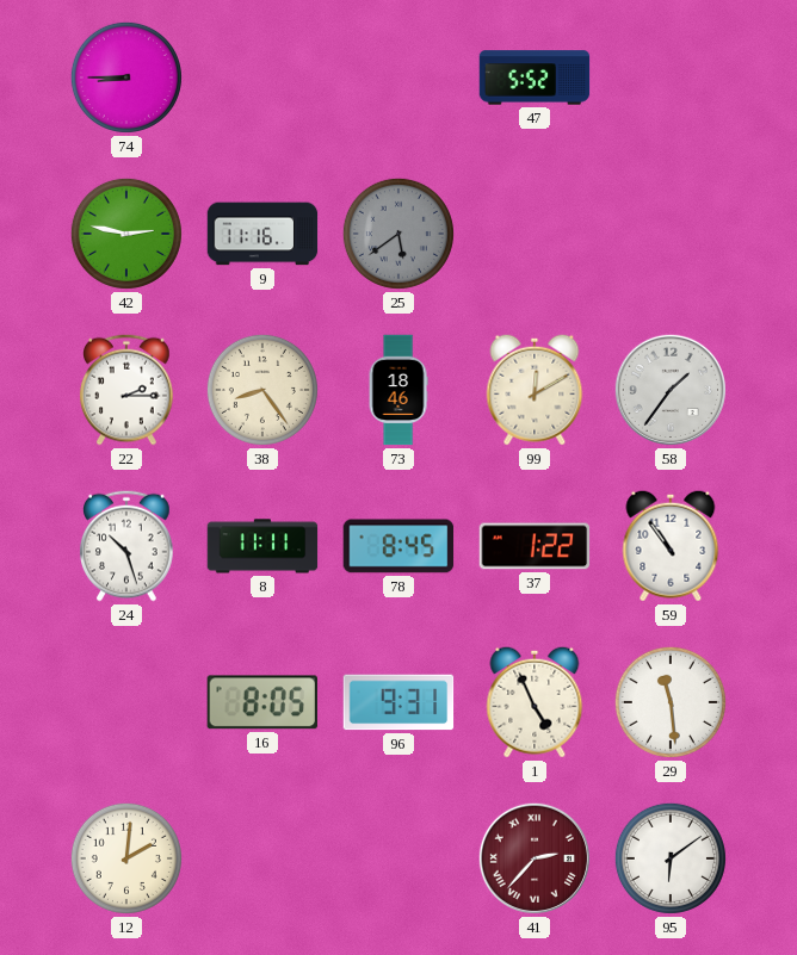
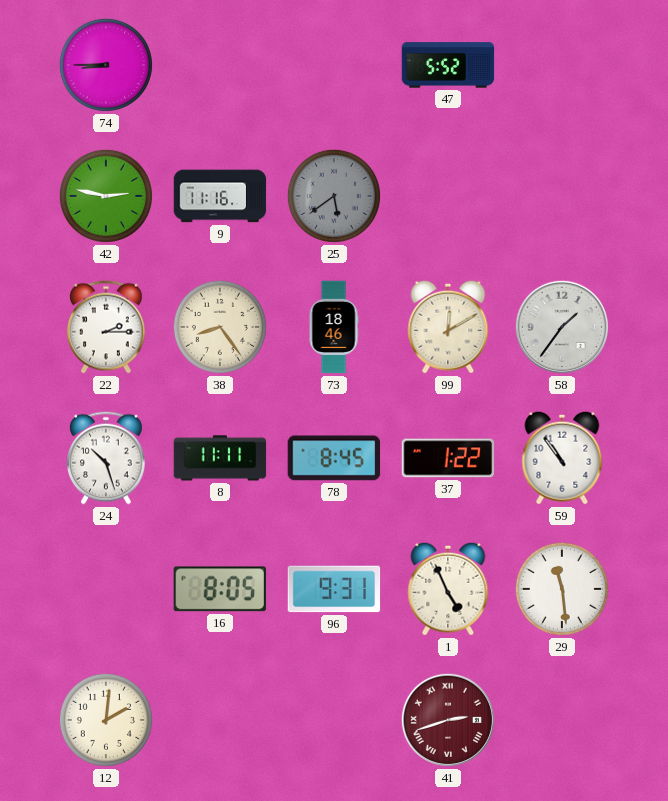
41: 2:37 -> 2:42 (448, 720)
95: 6:09 -> none (671, 858)
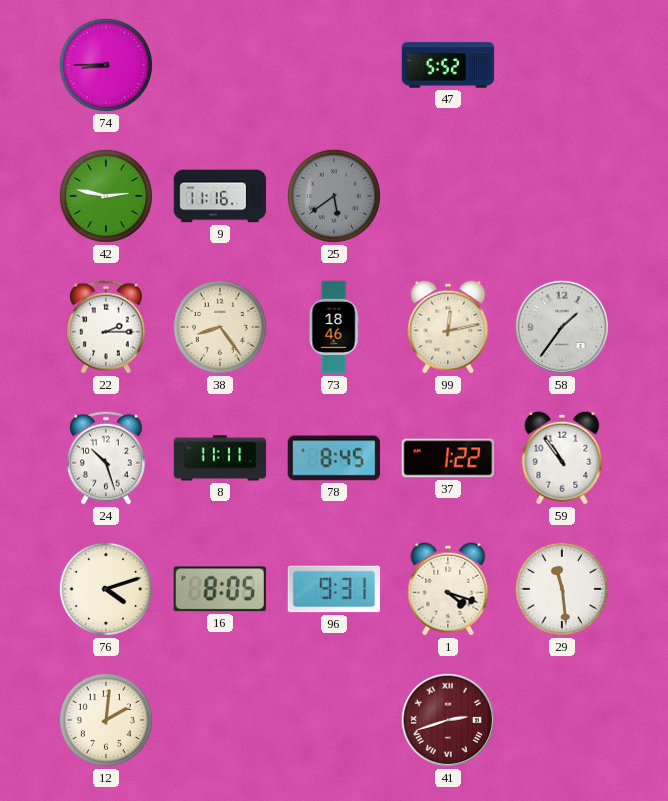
99: 12:10 -> 12:13 (448, 327)
76: none -> 4:12 (106, 589)
1: 4:56 -> 4:18 (448, 589)
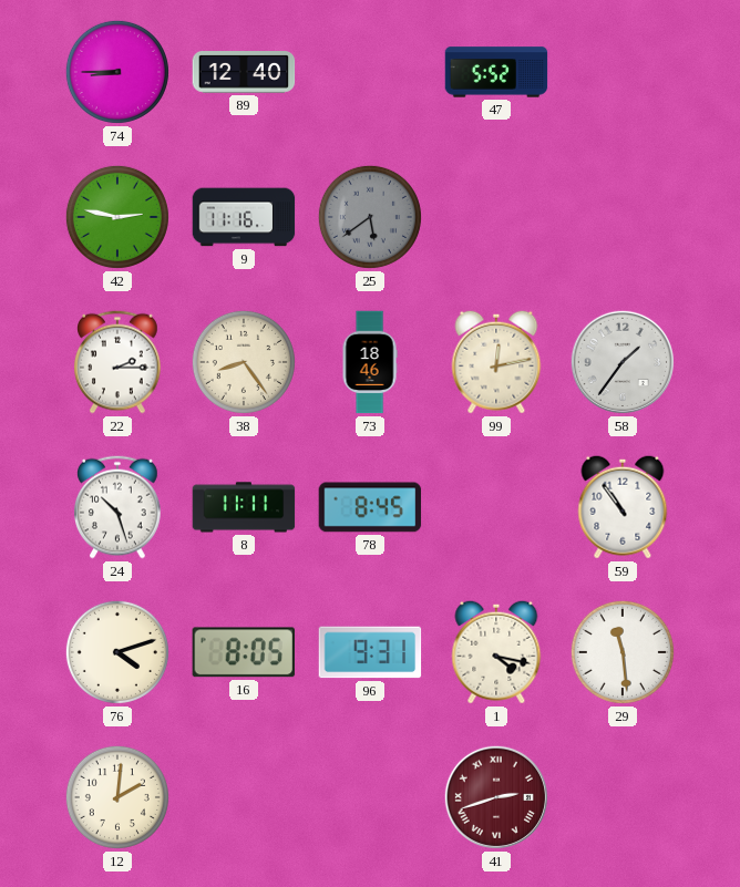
89: none -> 12:40 (244, 73)
37: 1:22 -> none (448, 458)
1: 4:18 -> 4:17 (496, 652)
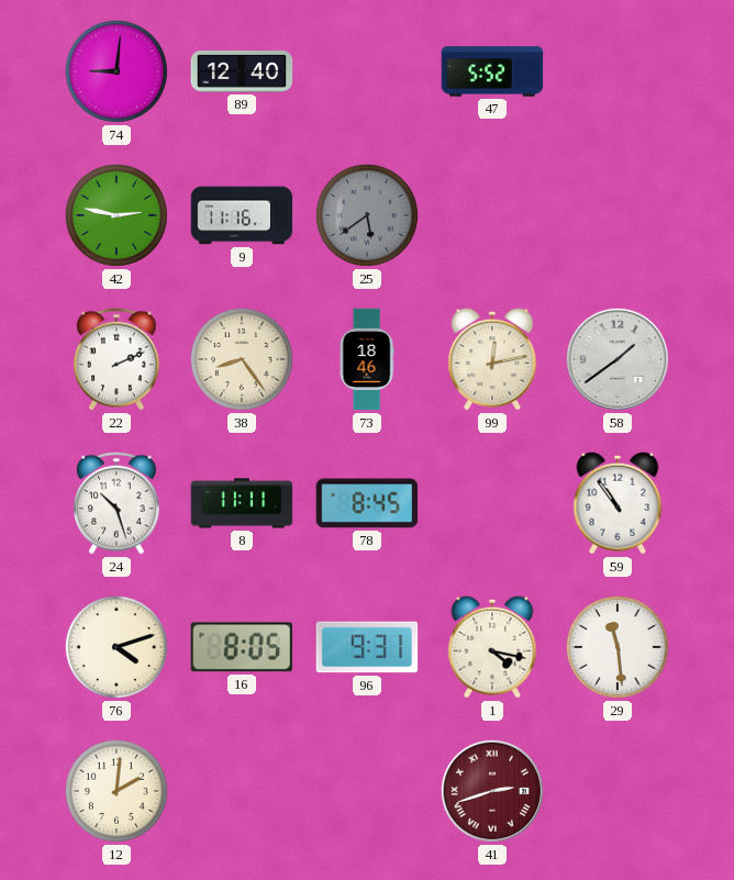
74: 8:45 -> 9:01 (116, 71)
22: 2:15 -> 2:11 (116, 359)
58: 1:36 -> 1:39 (618, 359)
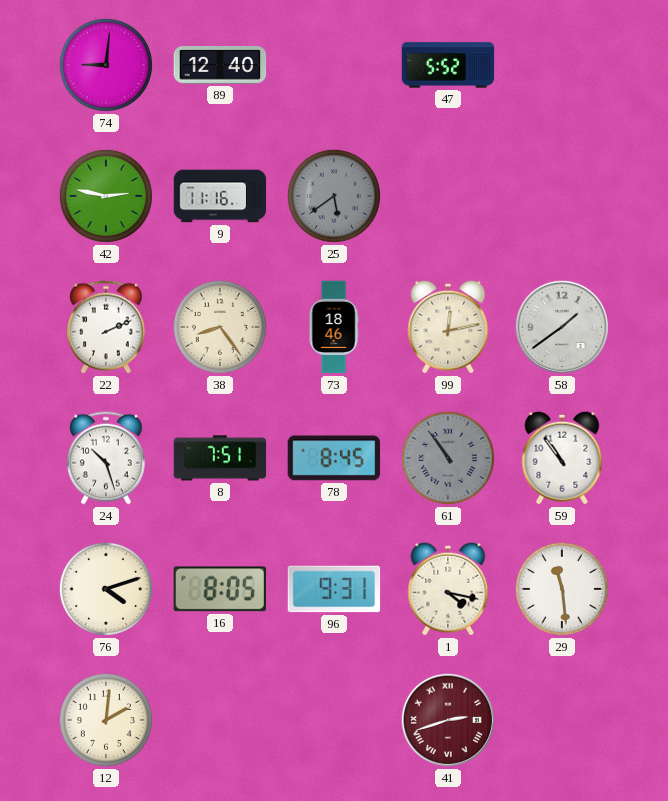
8: 11:11 -> 7:51 (220, 458)
61: none -> 10:54 (448, 458)
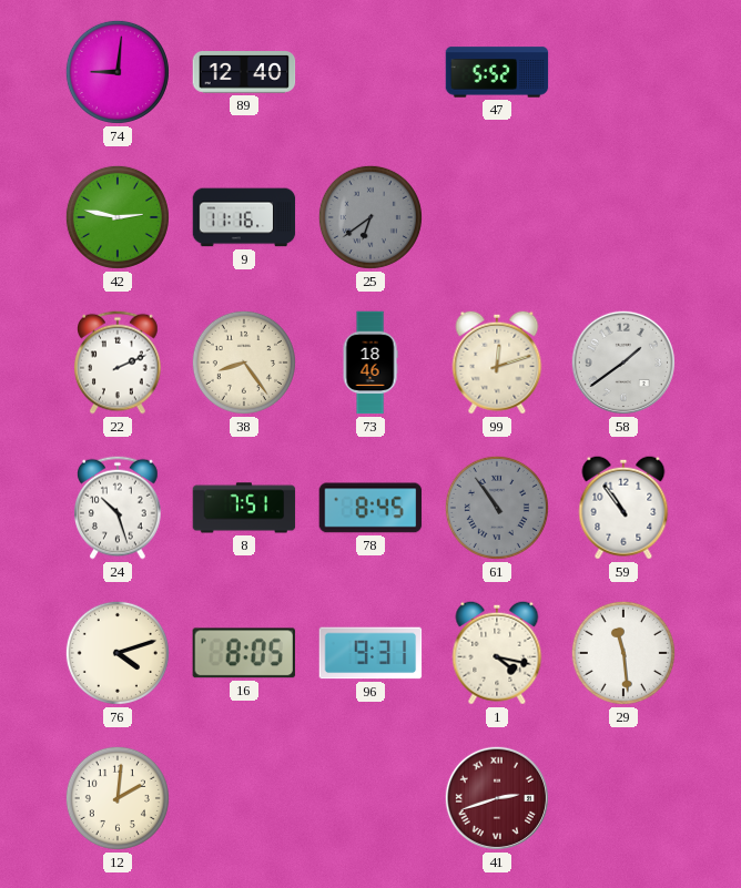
25: 5:39 -> 6:39 (370, 217)
99: 12:13 -> 12:12 (497, 363)
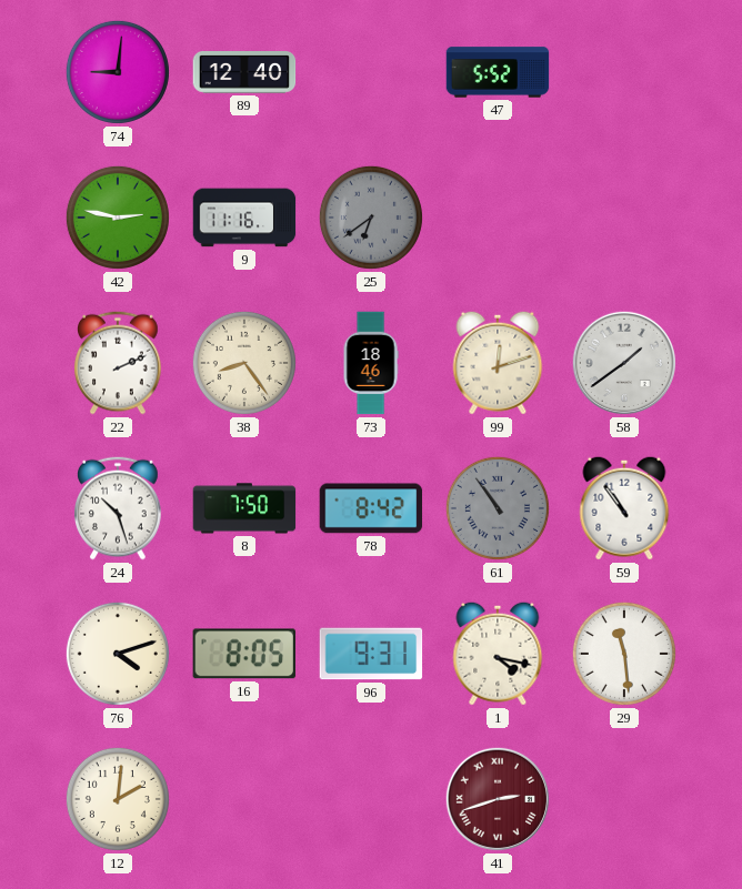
8: 7:51 -> 7:50 (244, 508)
78: 8:45 -> 8:42 (371, 508)
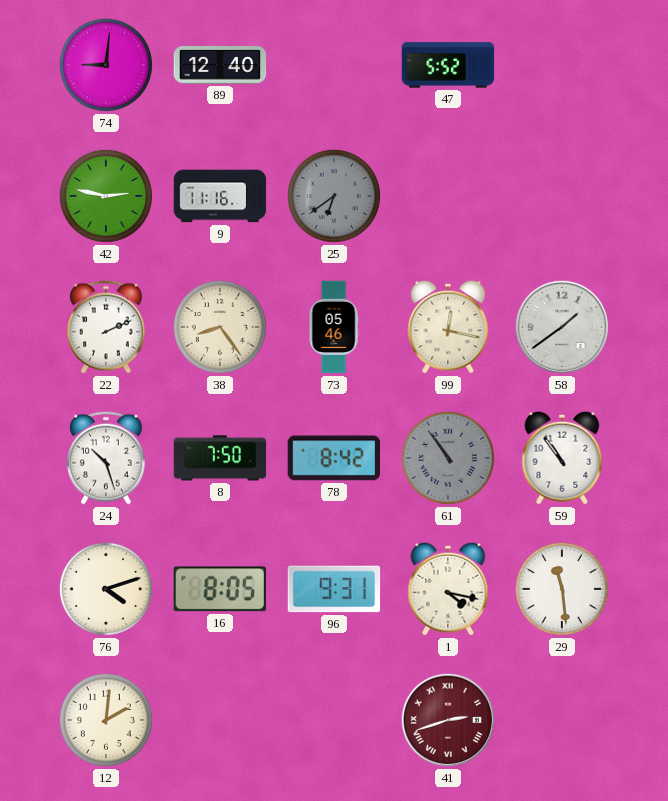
73: 18:46 -> 05:46 (334, 327)
99: 12:12 -> 12:17 (448, 327)
